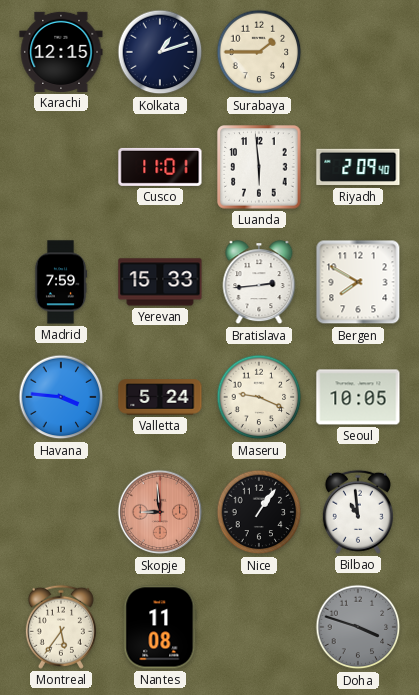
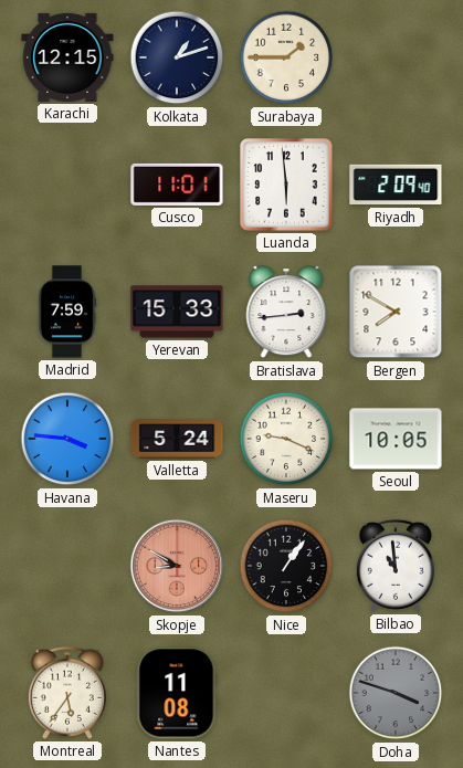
Skopje: 8:59 -> 8:50 (177, 566)
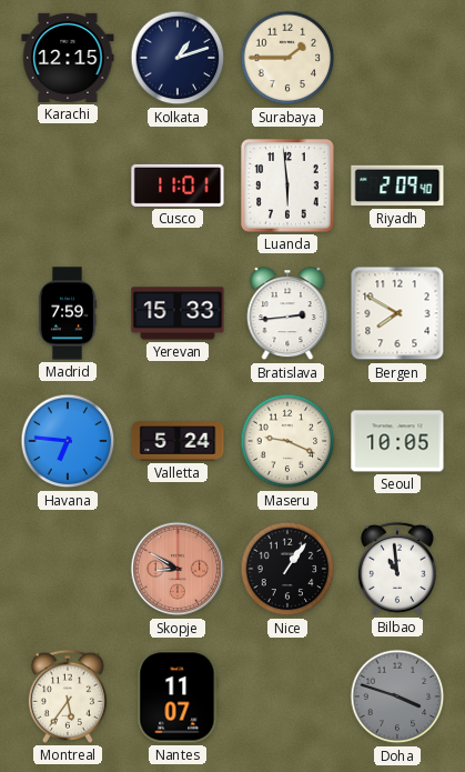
Havana: 3:46 -> 6:46 (68, 441)
Nantes: 11:08 -> 11:07 (178, 696)
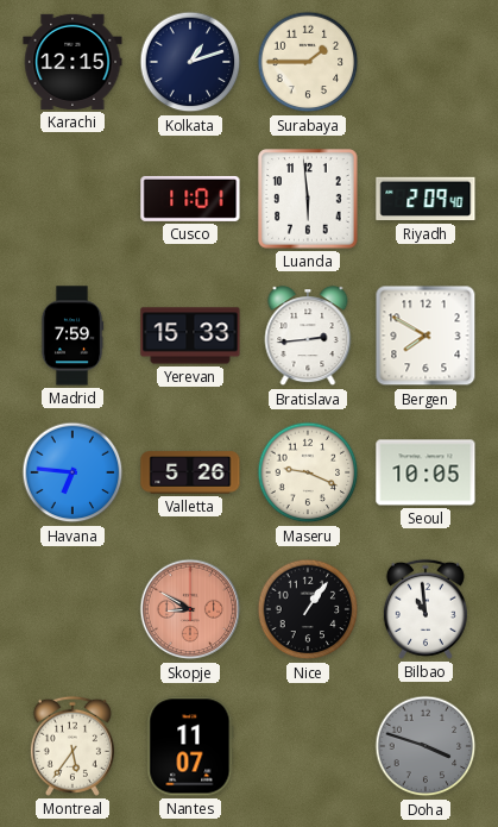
Valletta: 5:24 -> 5:26 (190, 472)
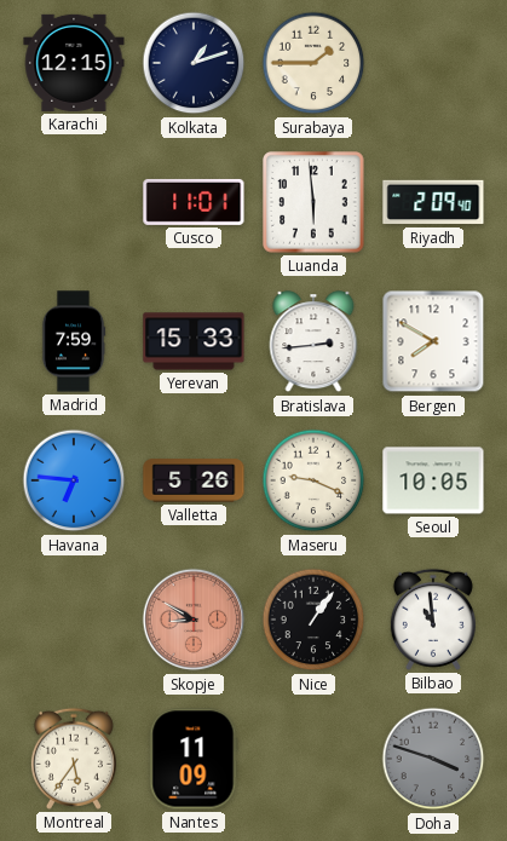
Nantes: 11:07 -> 11:09 (194, 759)
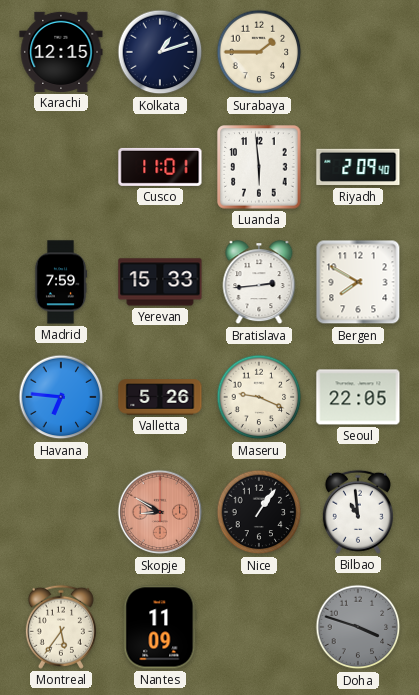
Seoul: 10:05 -> 22:05 (358, 397)
